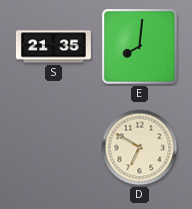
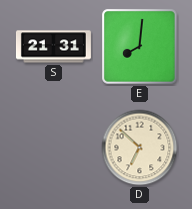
S: 21:35 -> 21:31 (53, 47)
D: 6:50 -> 6:52 (140, 148)
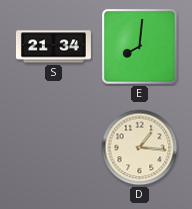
S: 21:31 -> 21:34 (53, 47)
D: 6:52 -> 1:16 (140, 148)
